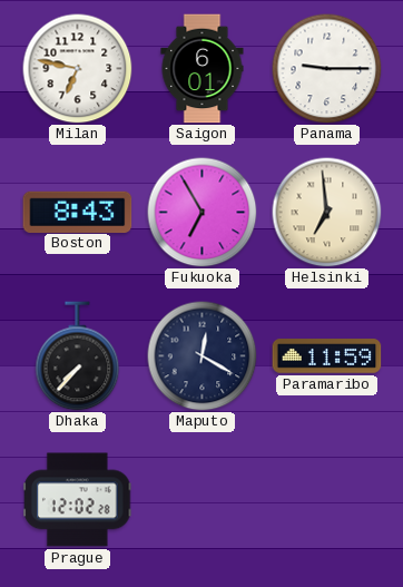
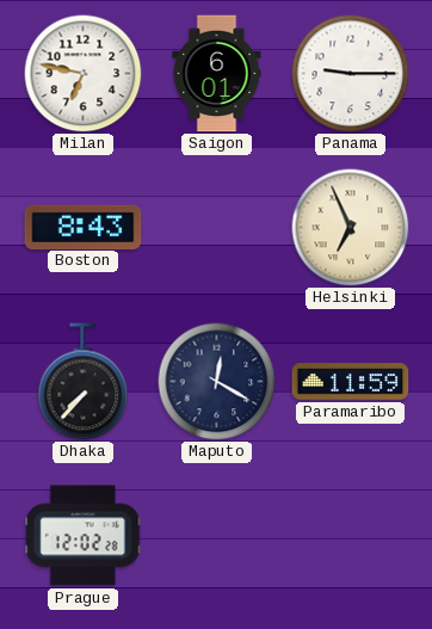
Fukuoka: 6:55 -> none (203, 213)
Helsinki: 6:59 -> 6:56 (351, 228)
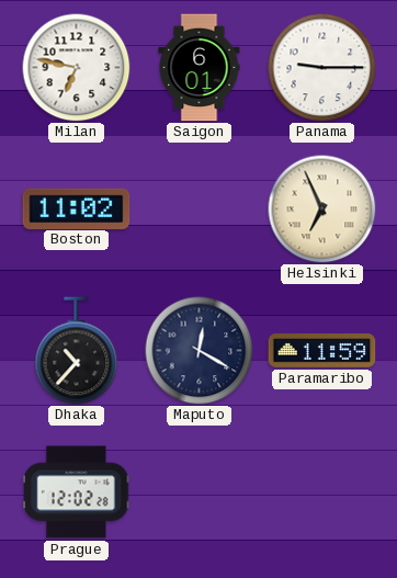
Boston: 8:43 -> 11:02 (77, 208)
Dhaka: 7:37 -> 10:37 (77, 351)
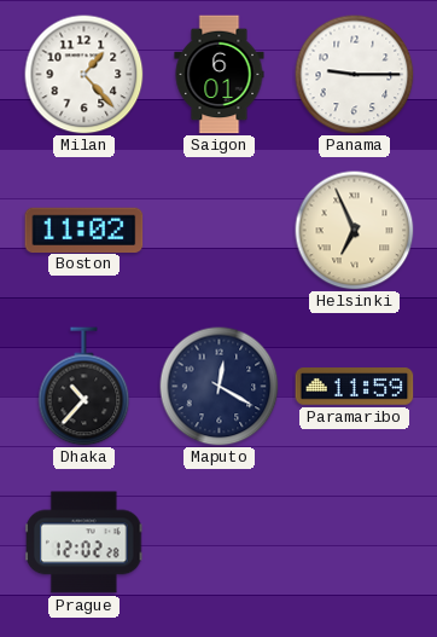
Milan: 6:47 -> 1:23 (85, 75)
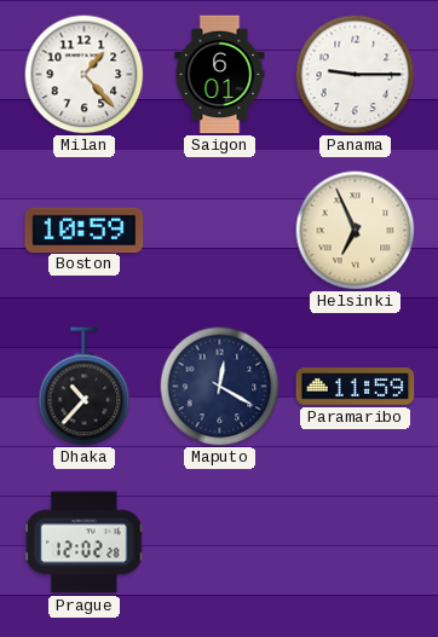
Boston: 11:02 -> 10:59 (85, 230)
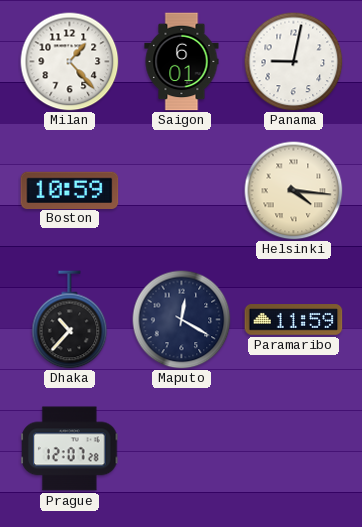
Panama: 9:15 -> 9:02 (294, 62)
Helsinki: 6:56 -> 4:16 (294, 191)
Prague: 12:02 -> 12:07 (70, 449)
